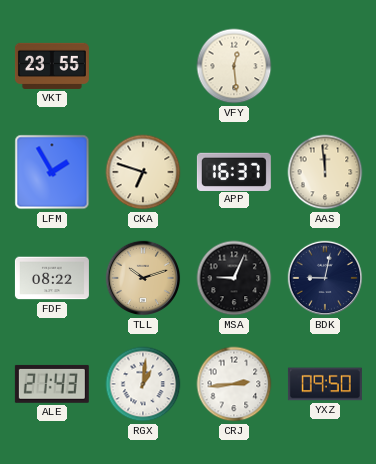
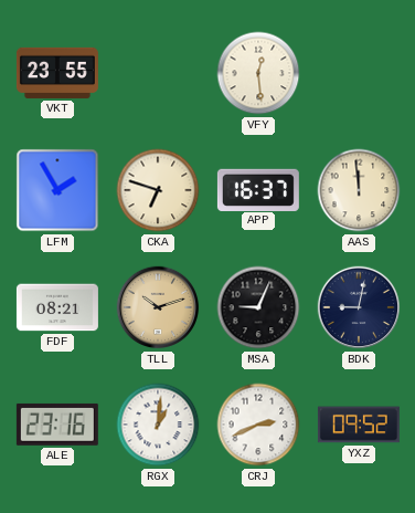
FDF: 08:22 -> 08:21 (57, 307)
ALE: 21:43 -> 23:16 (57, 425)
CRJ: 2:44 -> 2:41 (258, 425)
YXZ: 09:50 -> 09:52 (359, 425)
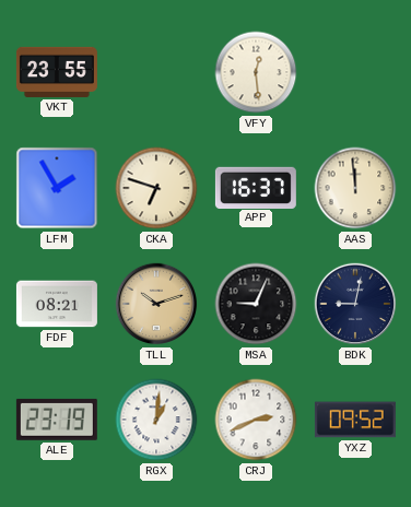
ALE: 23:16 -> 23:19 (57, 420)
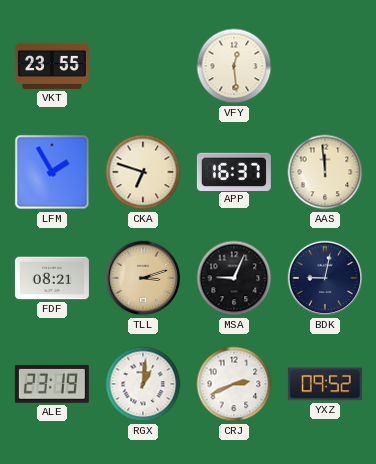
TLL: 10:12 -> 3:12 (143, 278)
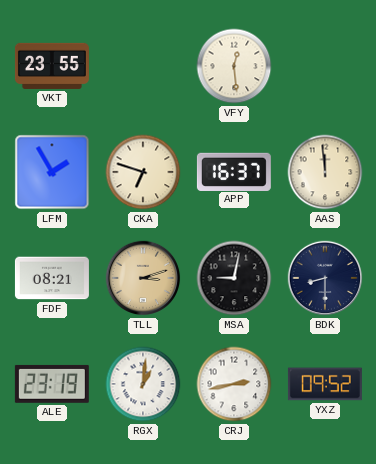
MSA: 9:04 -> 9:02 (234, 278)
BDK: 9:02 -> 8:30 (325, 278)
CRJ: 2:41 -> 2:43 (234, 384)
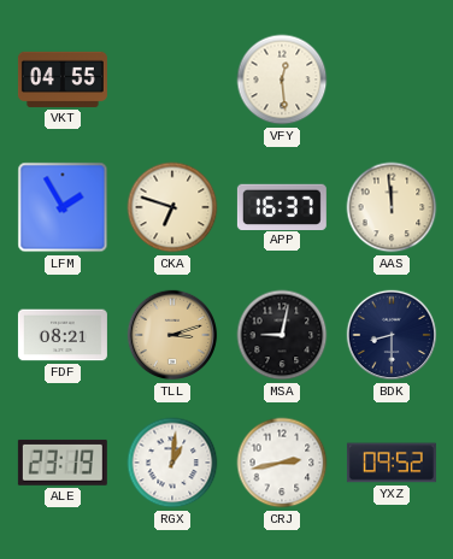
VKT: 23:55 -> 04:55 (63, 80)
